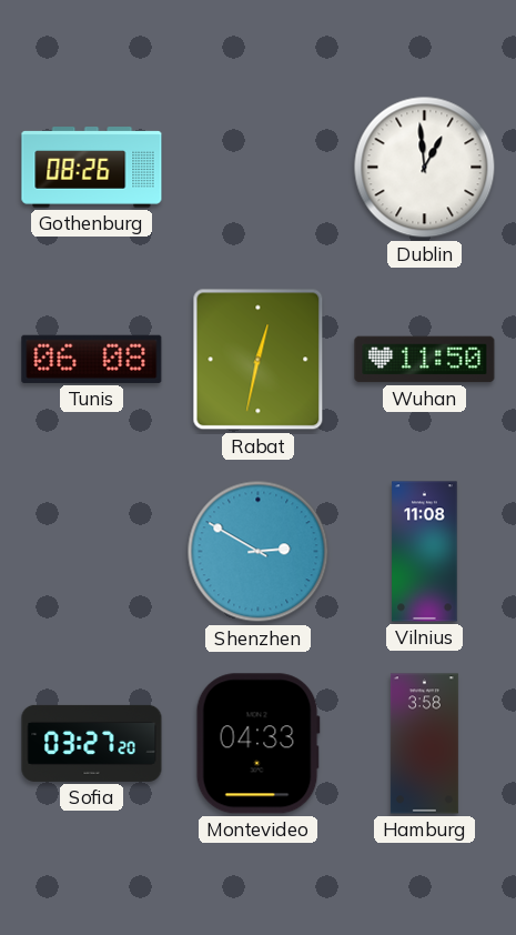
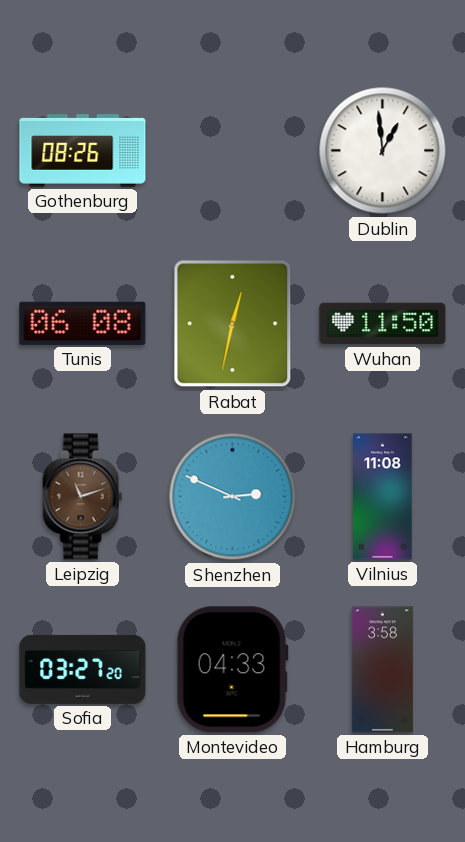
Leipzig: none -> 11:12 (83, 497)
Shenzhen: 2:50 -> 2:49 (233, 497)
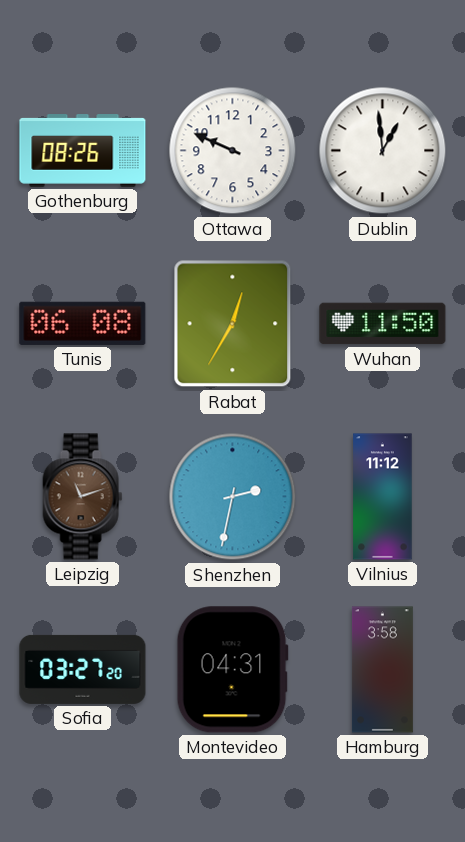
Ottawa: none -> 9:49 (233, 151)
Rabat: 12:32 -> 12:35 (233, 324)
Shenzhen: 2:49 -> 2:32 (233, 497)
Vilnius: 11:08 -> 11:12 (383, 497)
Montevideo: 04:33 -> 04:31 (232, 670)
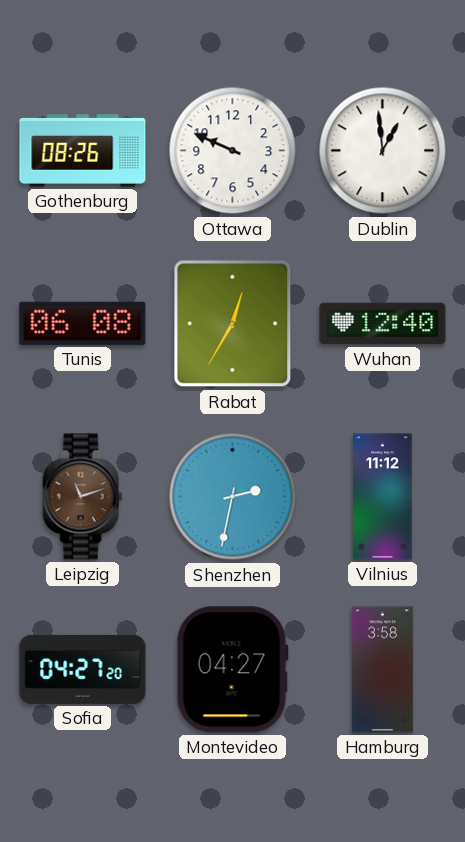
Wuhan: 11:50 -> 12:40 (383, 324)
Sofia: 03:27 -> 04:27 (83, 669)
Montevideo: 04:31 -> 04:27 (232, 670)
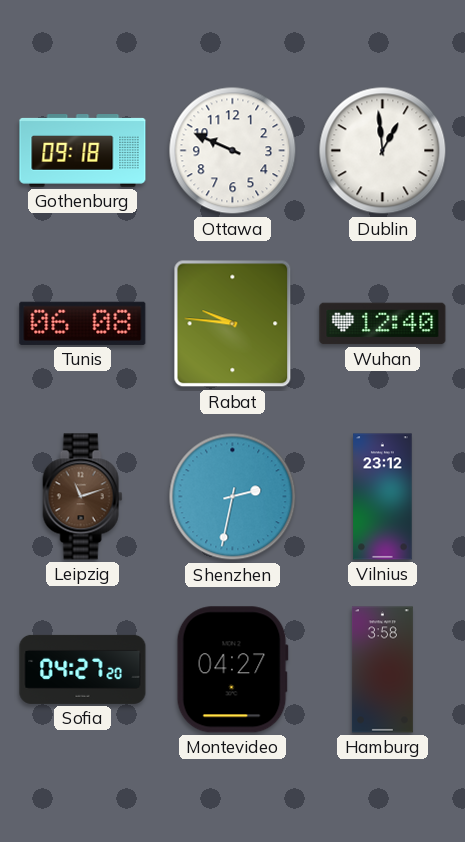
Gothenburg: 08:26 -> 09:18 (83, 151)
Rabat: 12:35 -> 9:46 (233, 324)
Vilnius: 11:12 -> 23:12 (383, 497)
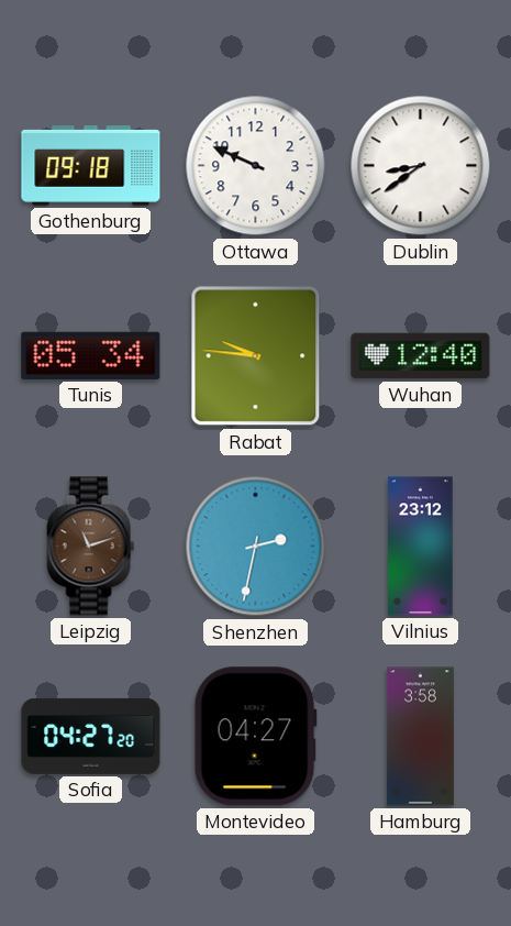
Dublin: 12:59 -> 8:39 (421, 166)
Tunis: 06:08 -> 05:34 (91, 355)
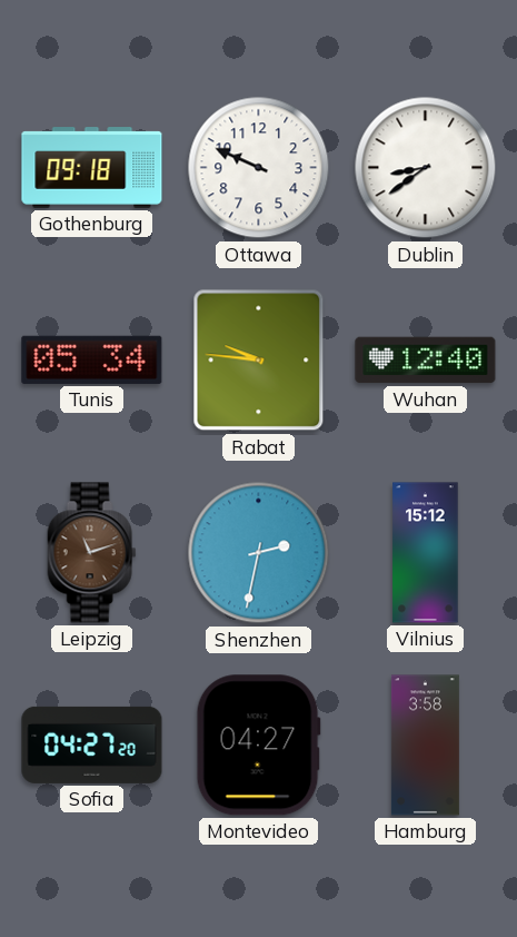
Vilnius: 23:12 -> 15:12 (426, 553)
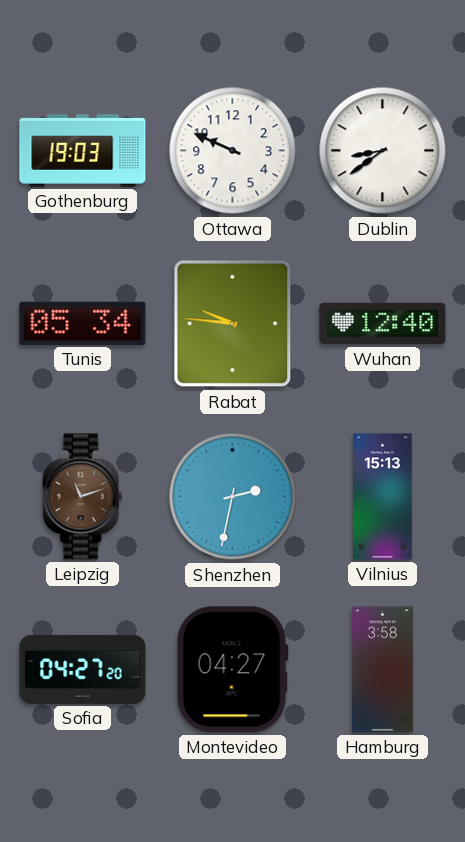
Gothenburg: 09:18 -> 19:03 (83, 151)
Vilnius: 15:12 -> 15:13 (383, 497)
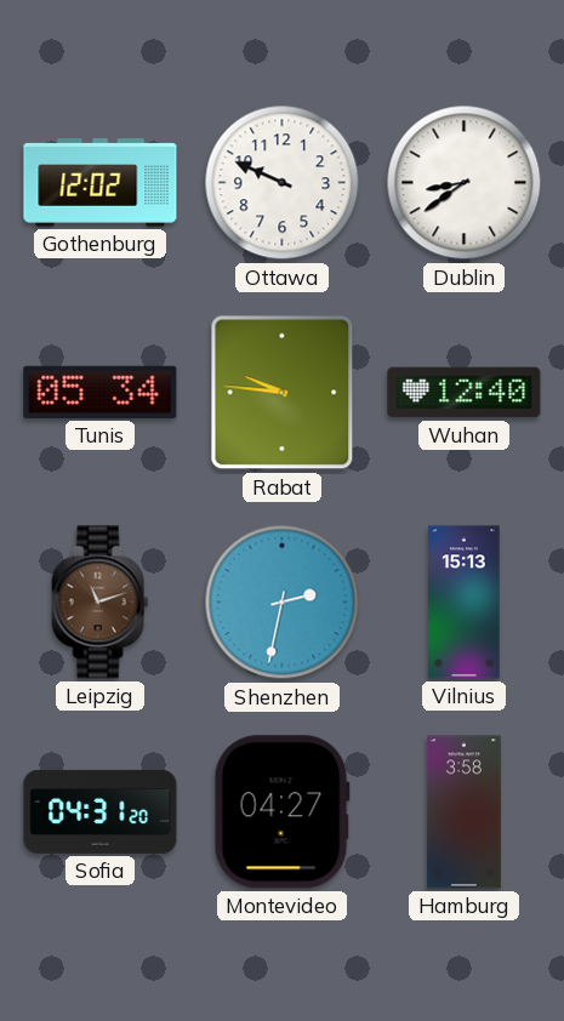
Gothenburg: 19:03 -> 12:02 (101, 183)
Sofia: 04:27 -> 04:31 (101, 811)
